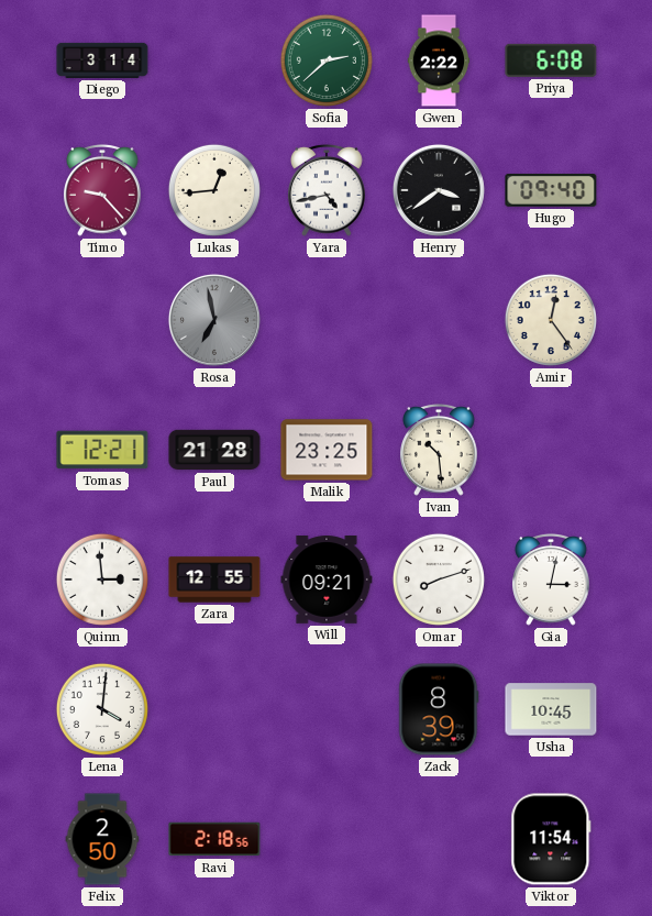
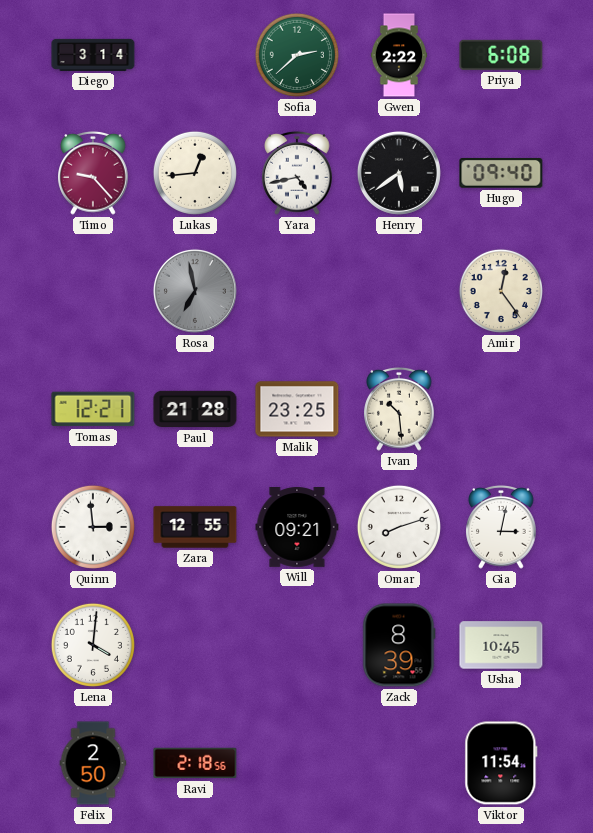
Henry: 3:39 -> 5:39 (399, 173)
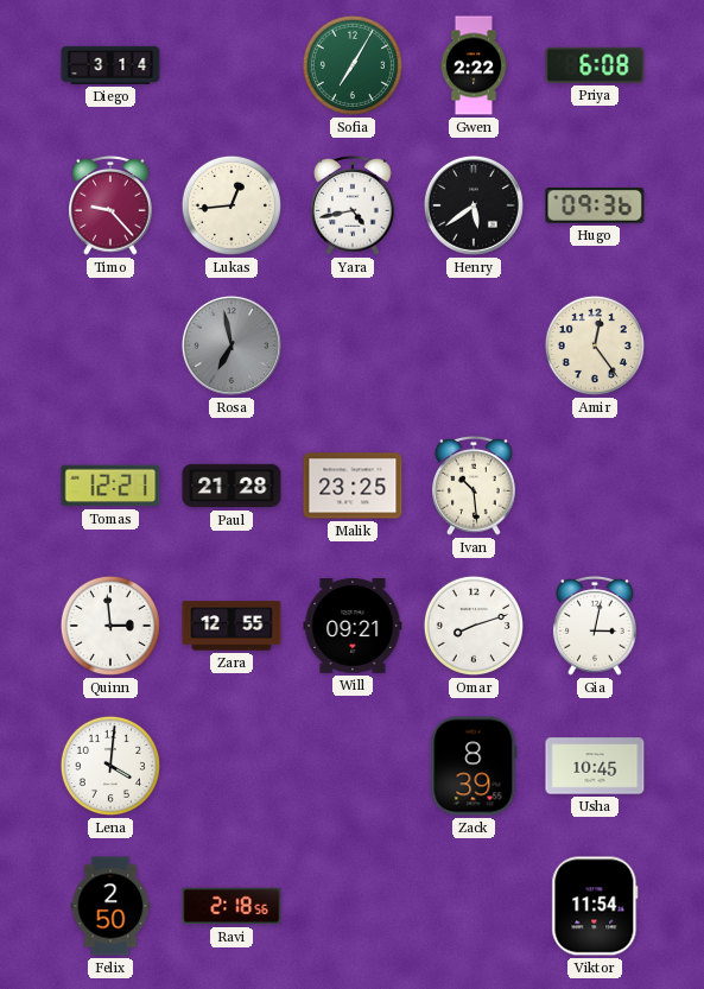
Sofia: 2:38 -> 7:05 (353, 65)
Hugo: 09:40 -> 09:36 (595, 205)
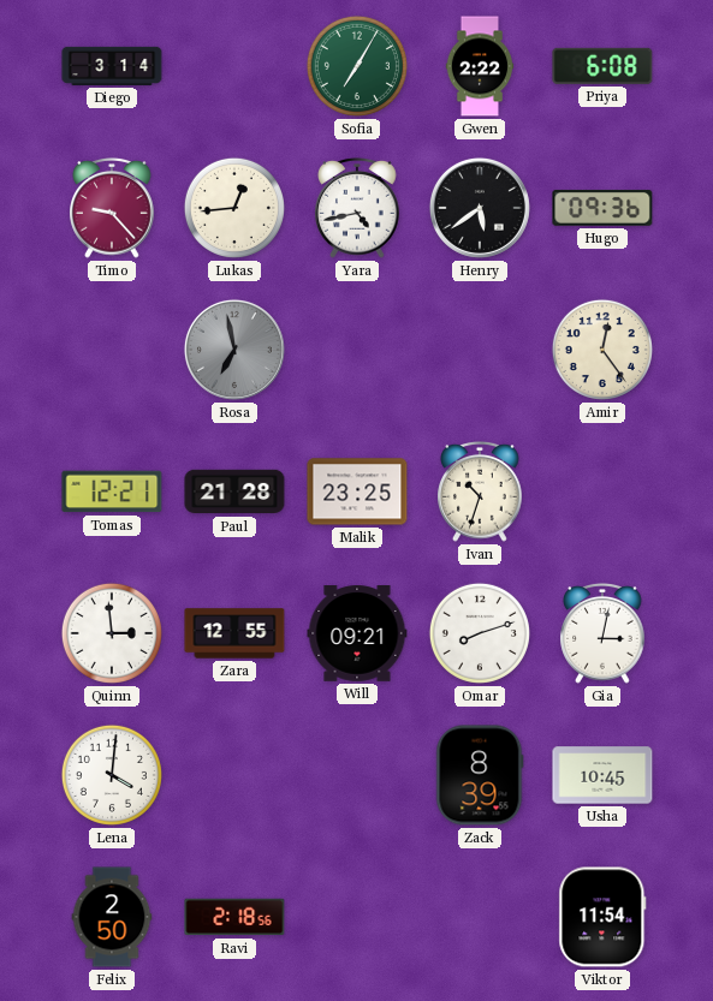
Ivan: 10:29 -> 10:33 (480, 491)
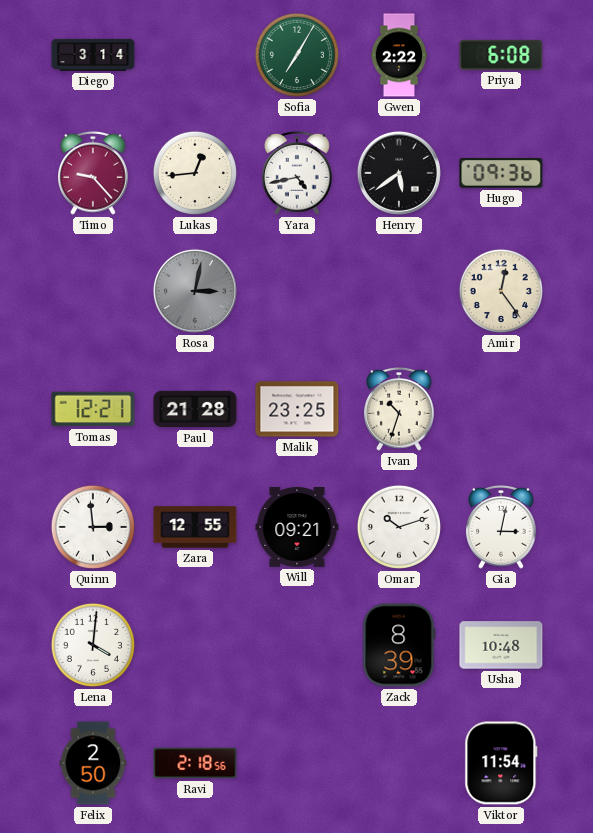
Rosa: 6:58 -> 3:02 (195, 291)
Omar: 8:12 -> 10:12 (399, 527)
Usha: 10:45 -> 10:48 (501, 645)
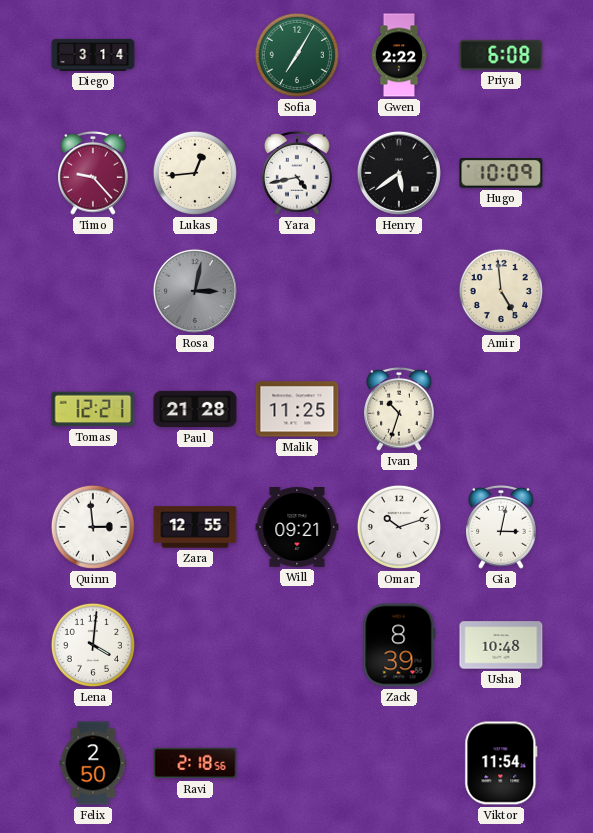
Hugo: 09:36 -> 10:09 (501, 173)
Amir: 12:24 -> 4:59 (501, 291)
Malik: 23:25 -> 11:25 (297, 409)
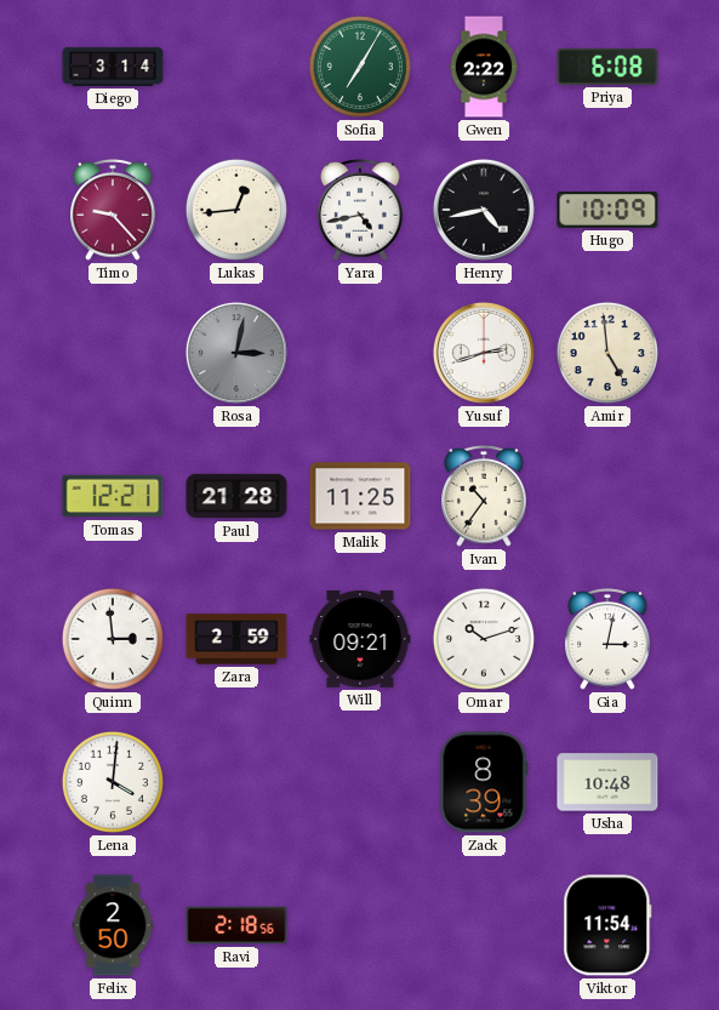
Henry: 5:39 -> 4:43 (484, 210)
Yusuf: none -> 2:42 (484, 353)
Ivan: 10:33 -> 10:36 (484, 496)
Zara: 12:55 -> 2:59 (236, 639)
